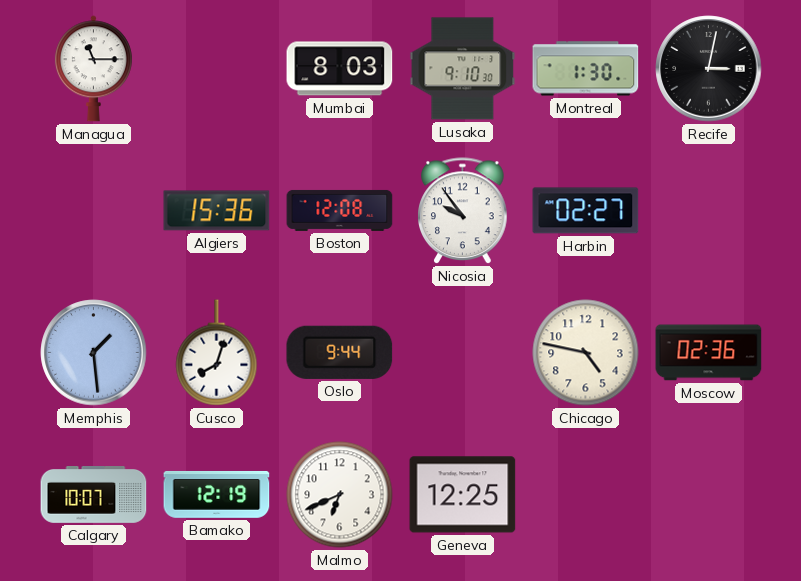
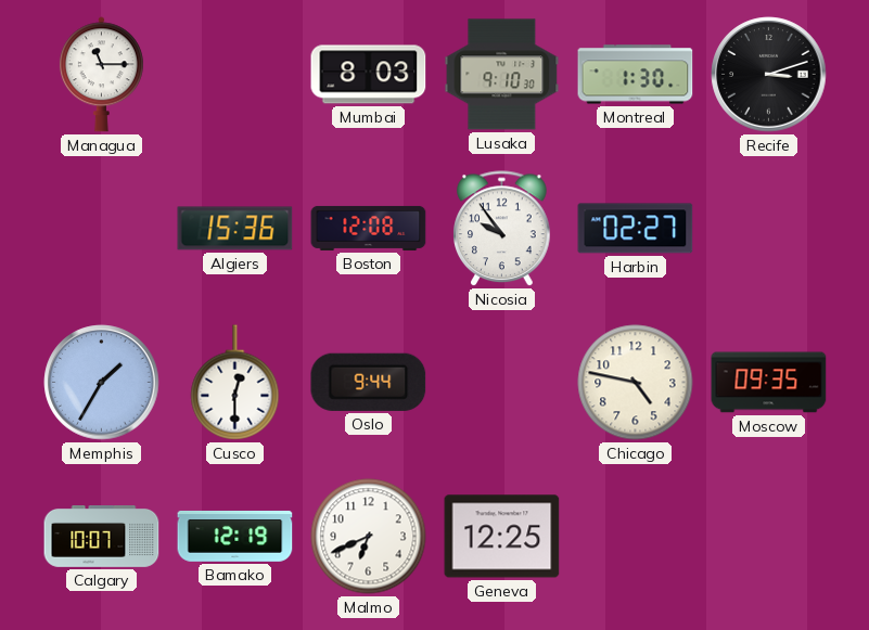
Recife: 3:02 -> 3:12 (769, 75)
Memphis: 1:29 -> 1:35 (102, 383)
Cusco: 8:03 -> 12:30 (235, 383)
Moscow: 02:36 -> 09:35 (769, 383)
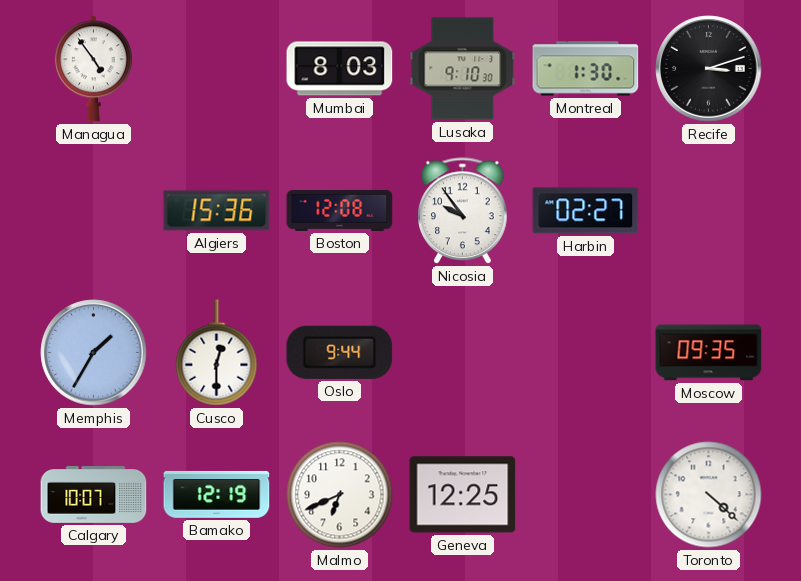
Managua: 11:15 -> 4:54 (93, 69)
Chicago: 4:47 -> none (636, 383)
Toronto: none -> 4:22 (709, 495)
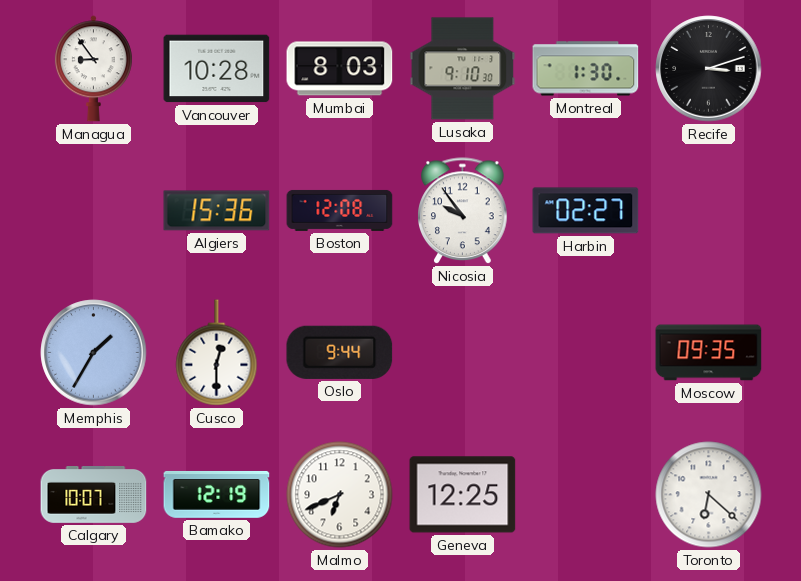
Managua: 4:54 -> 8:54 (93, 69)
Vancouver: none -> 10:28 (217, 69)
Toronto: 4:22 -> 6:22 (709, 495)
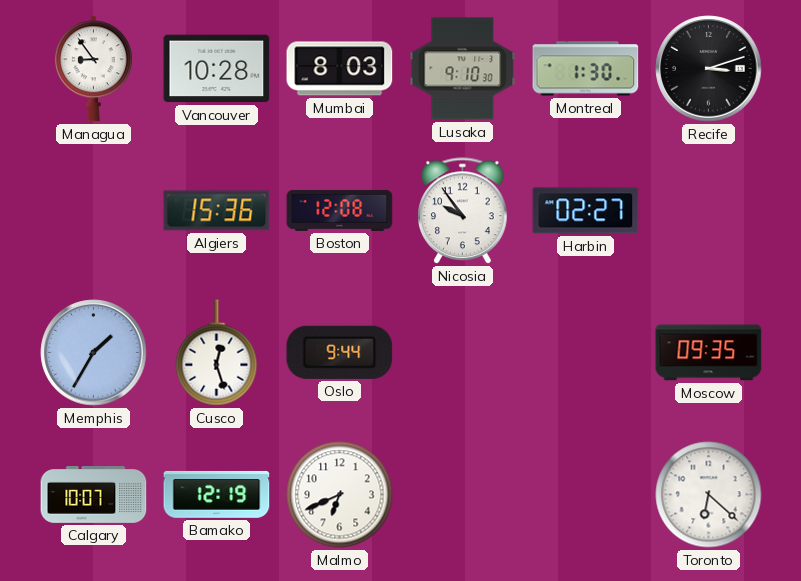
Cusco: 12:30 -> 12:27 (217, 353)
Geneva: 12:25 -> none (463, 495)
